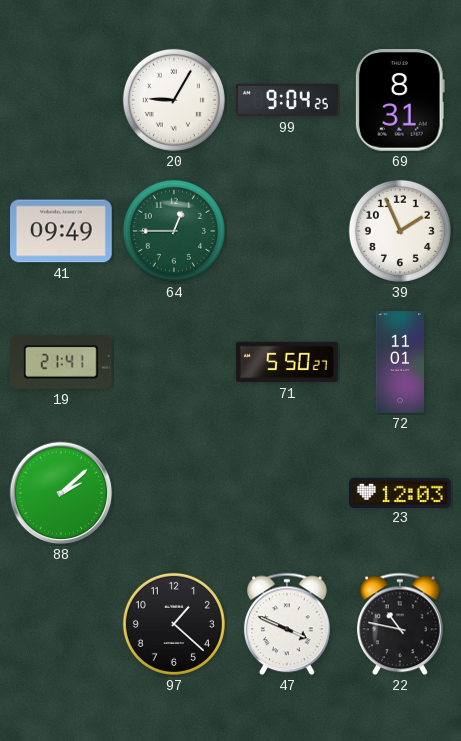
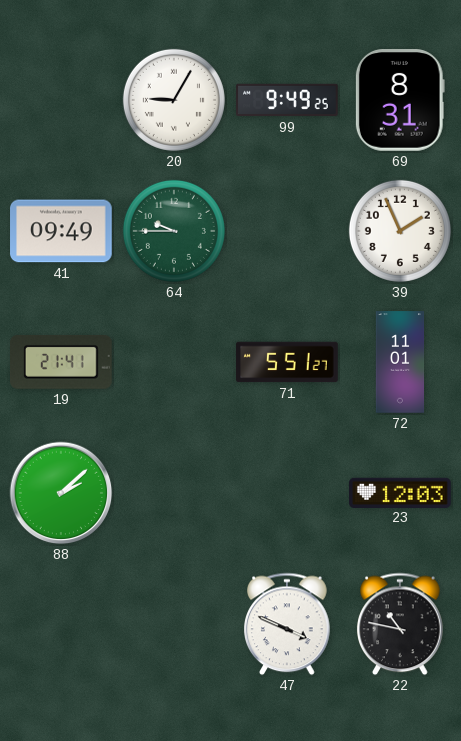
99: 9:04 -> 9:49 (287, 100)
64: 12:45 -> 9:45 (174, 231)
71: 5:50 -> 5:51 (287, 362)
97: 1:22 -> none (174, 624)
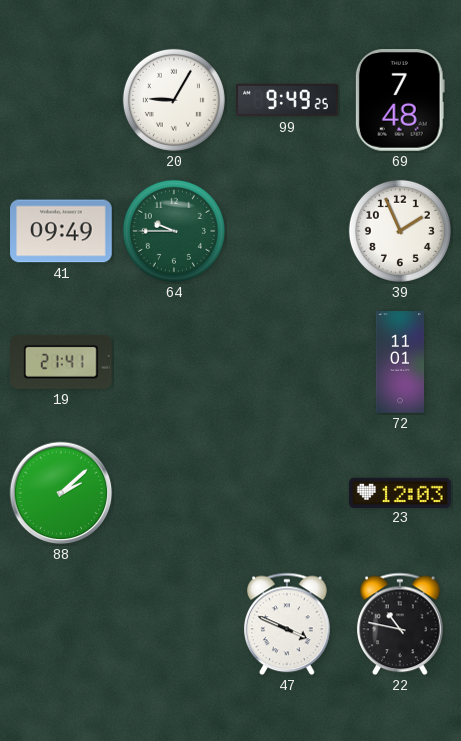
69: 8:31 -> 7:48 (400, 101)
71: 5:51 -> none (287, 362)
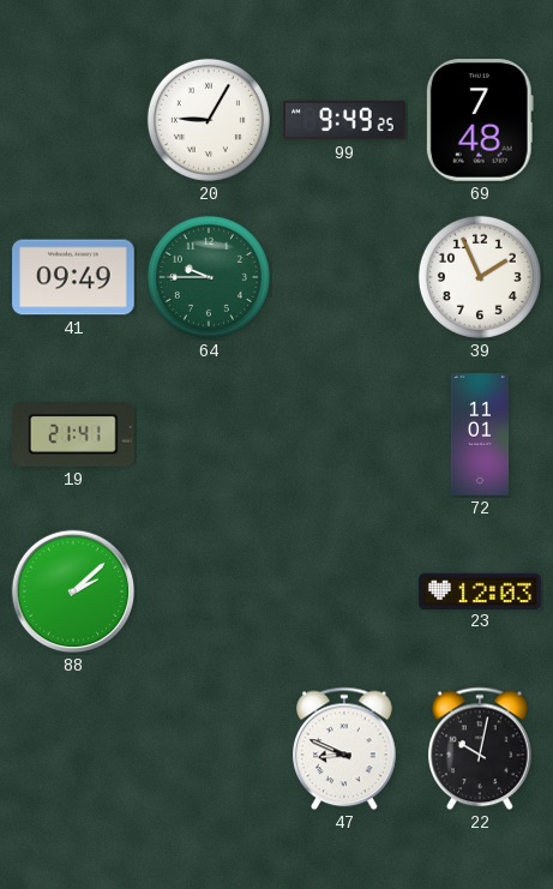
47: 3:49 -> 8:49 (344, 749)
22: 10:47 -> 10:02 (480, 749)
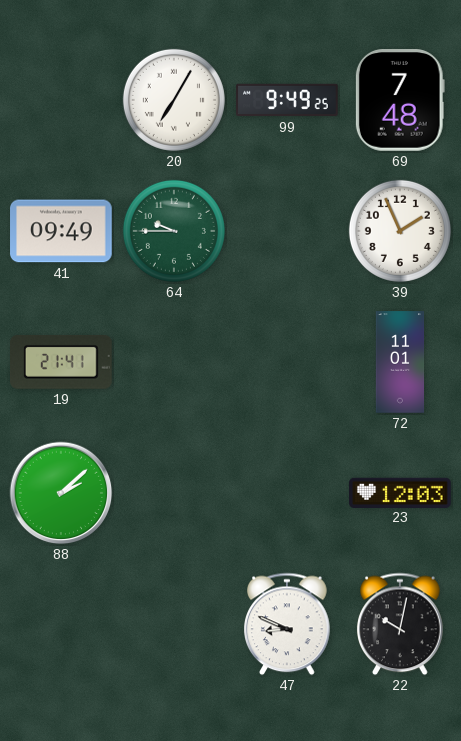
20: 9:05 -> 7:05 (174, 100)
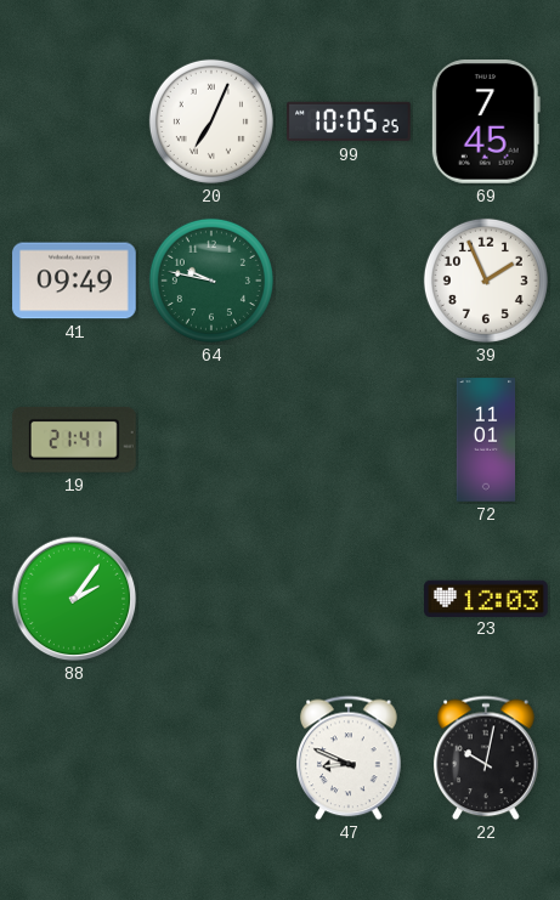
20: 7:05 -> 7:04 (211, 121)
99: 9:49 -> 10:05 (349, 121)
69: 7:48 -> 7:45 (486, 123)
64: 9:45 -> 9:47 (211, 281)
88: 2:08 -> 2:06 (74, 599)
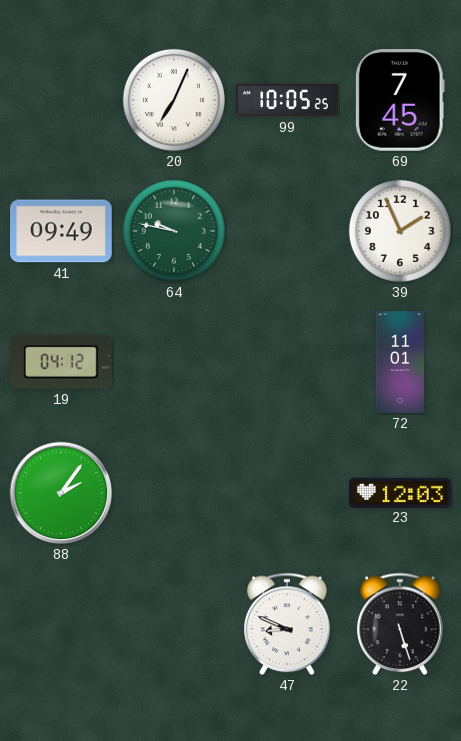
19: 21:41 -> 04:12 (62, 362)
22: 10:02 -> 5:27 (400, 624)
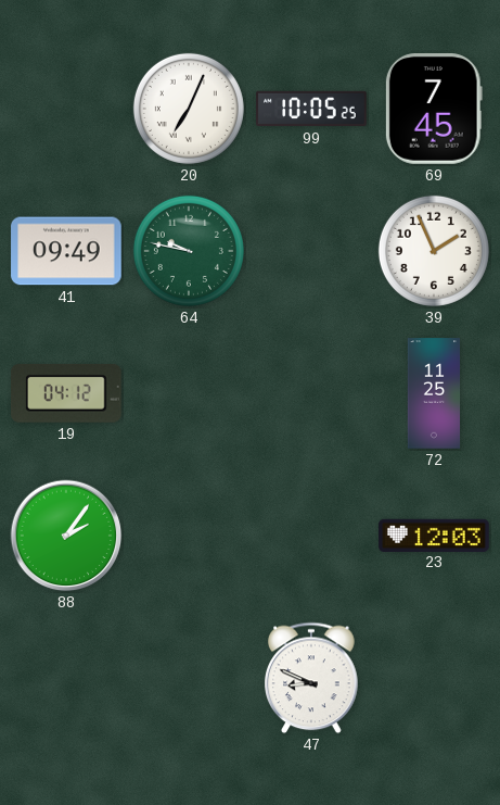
72: 11:01 -> 11:25 (434, 393)
22: 5:27 -> none (400, 624)
